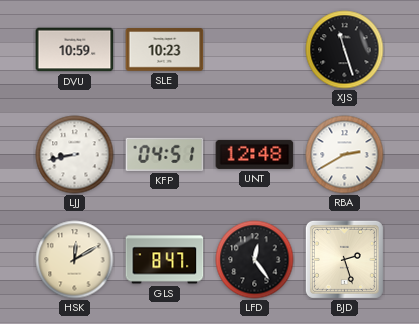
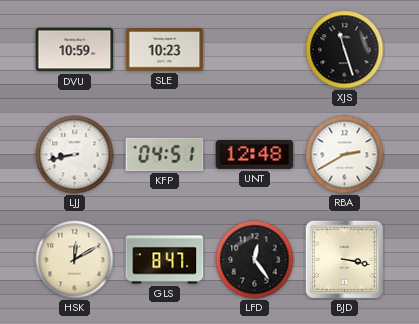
BJD: 2:27 -> 3:17 (344, 259)
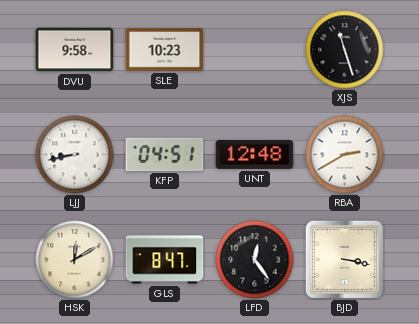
DVU: 10:59 -> 9:58 (75, 50)
